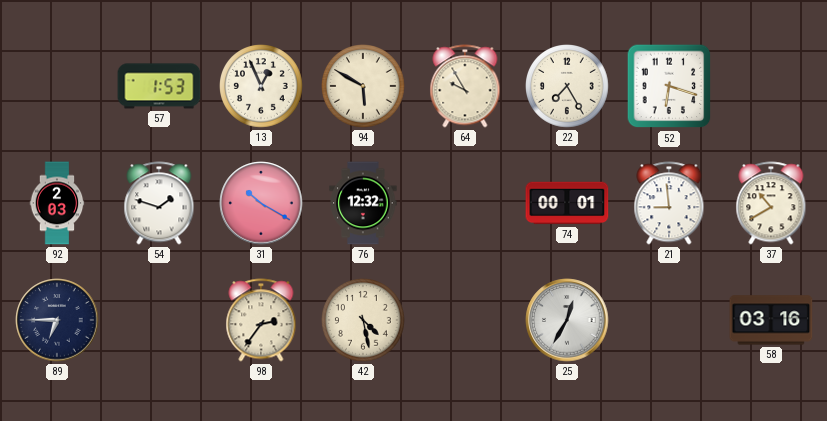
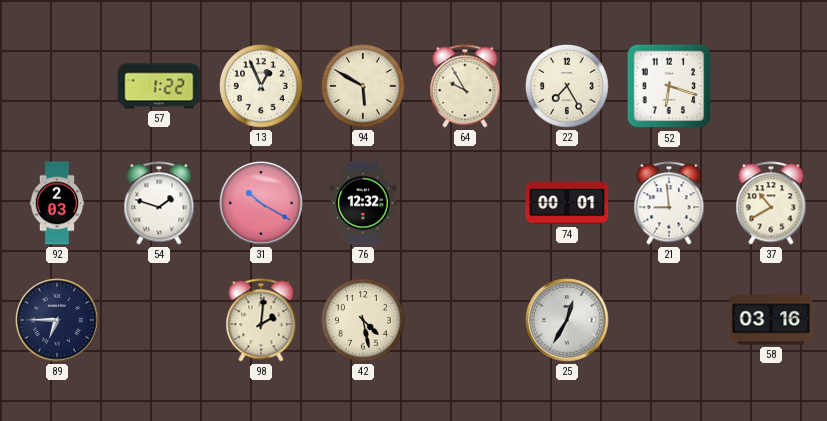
57: 1:53 -> 1:22 (159, 86)
98: 2:36 -> 2:01 (261, 320)
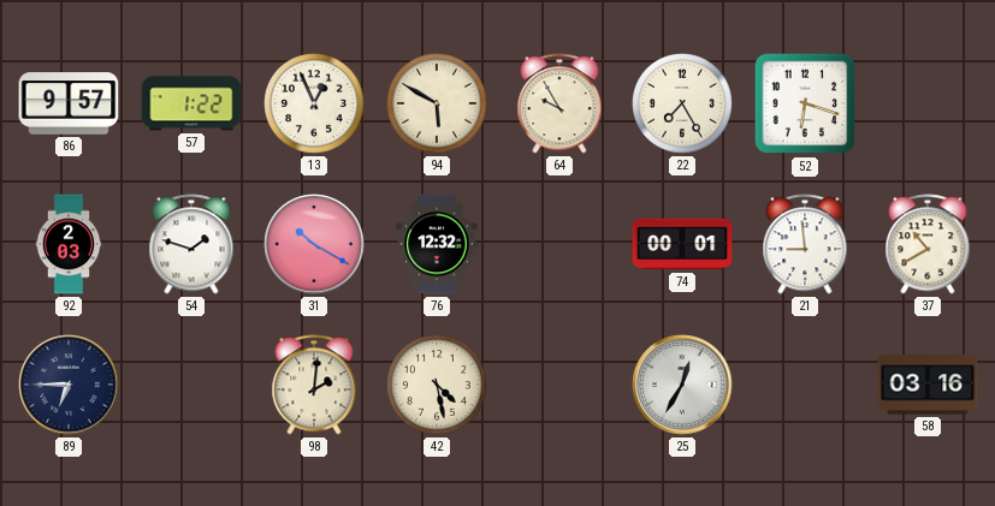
86: none -> 9:57 (69, 103)
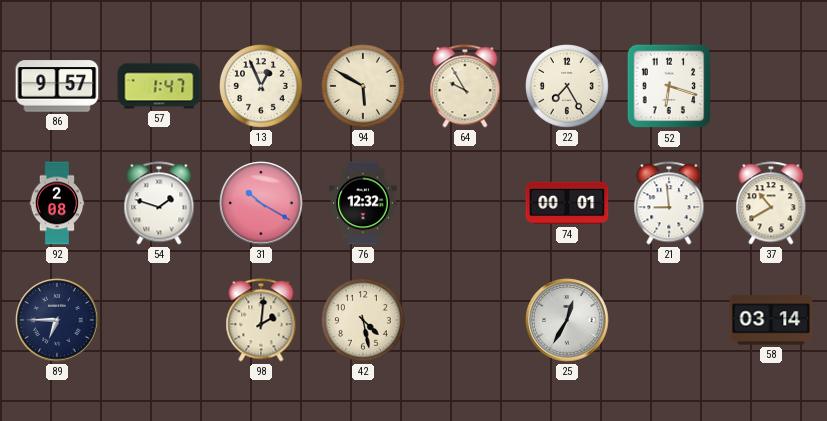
57: 1:22 -> 1:47 (159, 86)
92: 2:03 -> 2:08 (57, 203)
58: 03:16 -> 03:14 (771, 320)
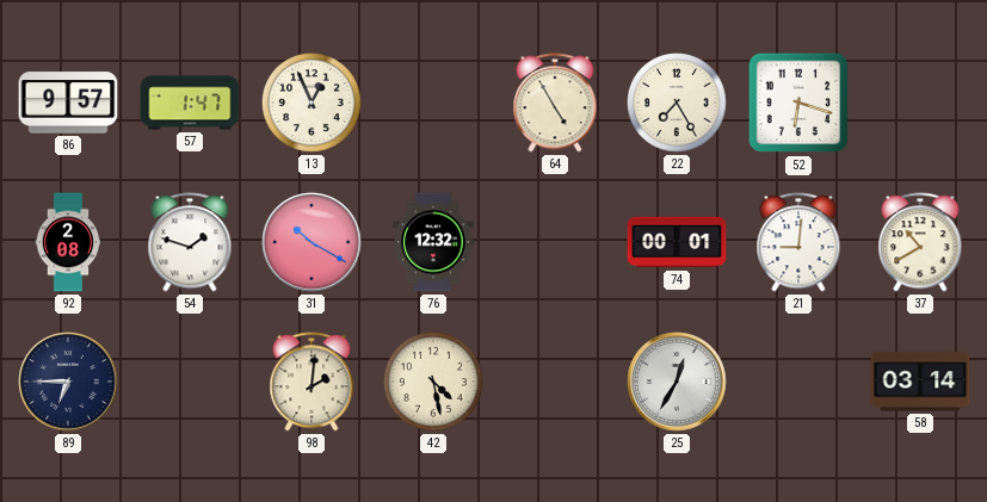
94: 5:50 -> none (364, 87)
64: 9:55 -> 4:55 (555, 103)
21: 8:59 -> 9:01 (798, 242)
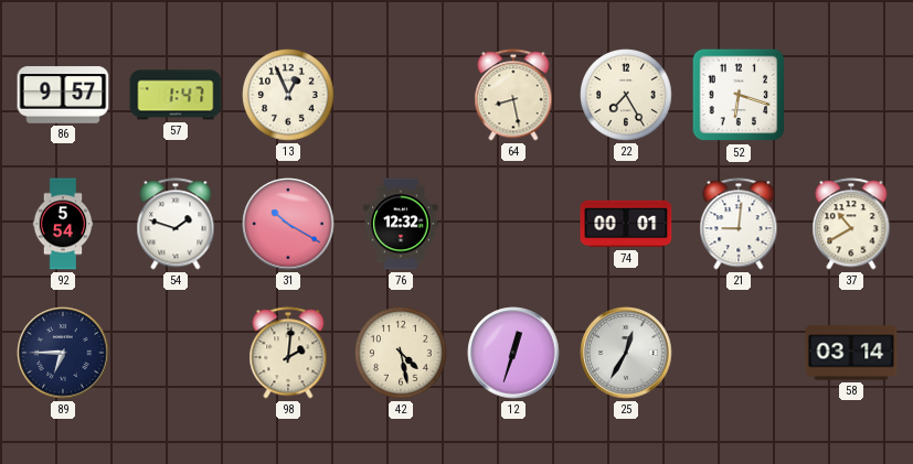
64: 4:55 -> 8:28 (513, 95)
92: 2:08 -> 5:54 (63, 224)
12: none -> 12:33 (513, 353)
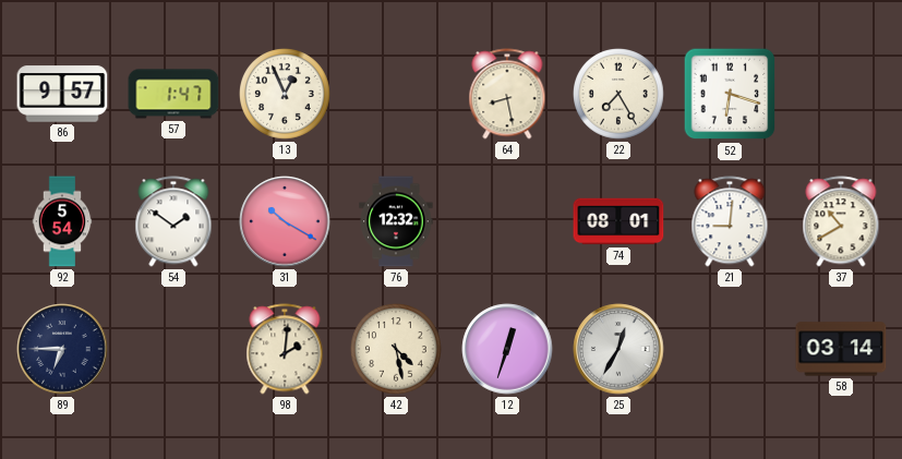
54: 1:48 -> 1:51 (173, 221)
74: 00:01 -> 08:01 (618, 221)
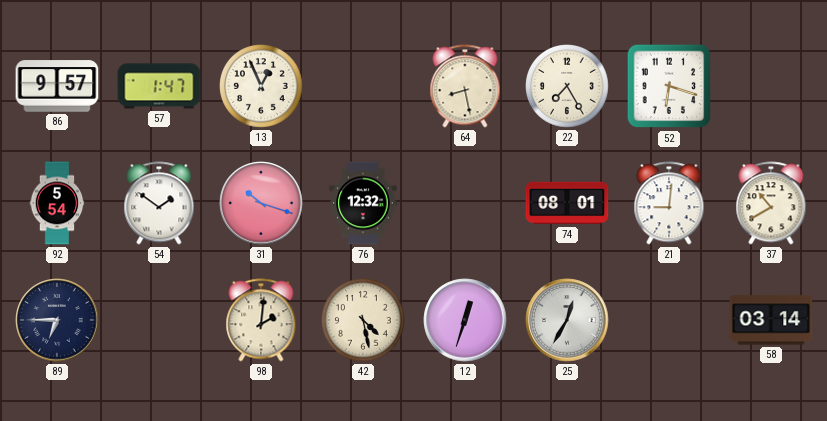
31: 10:20 -> 10:18 (261, 203)
